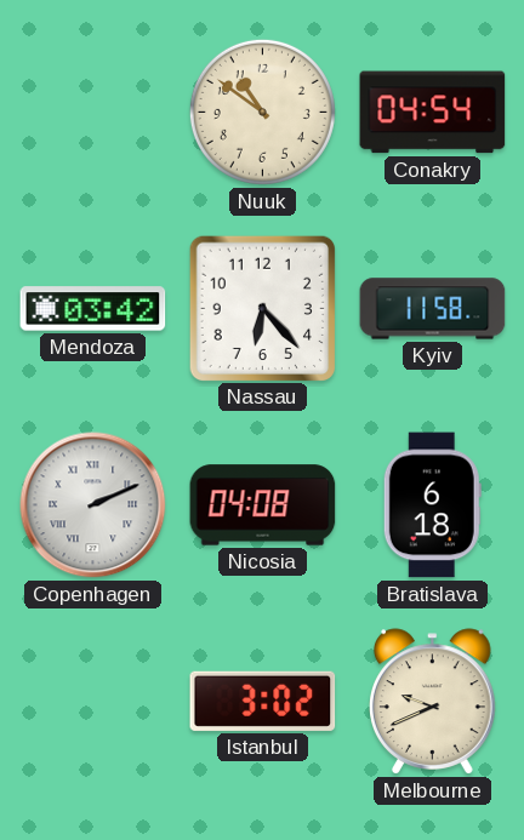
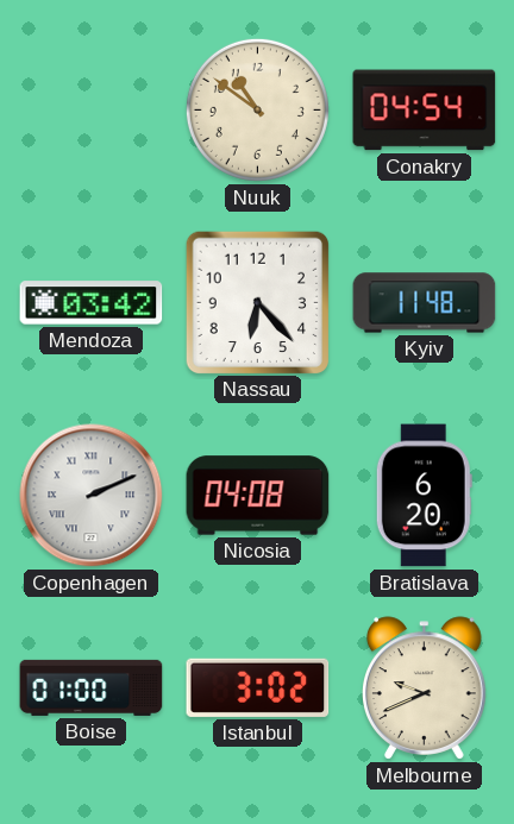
Kyiv: 11:58 -> 11:48 (425, 303)
Bratislava: 6:18 -> 6:20 (424, 496)
Boise: none -> 01:00 (92, 687)
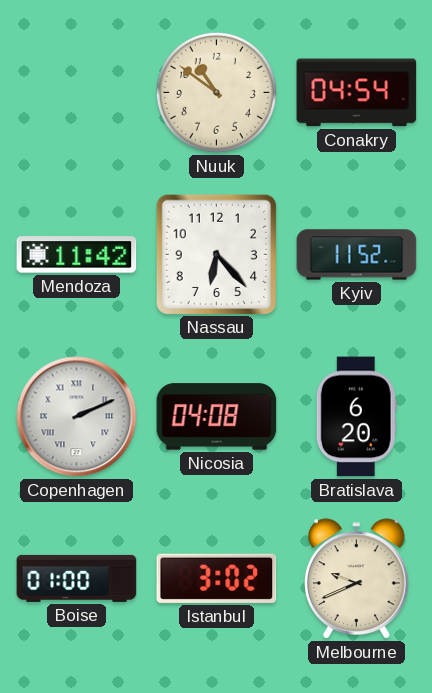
Mendoza: 03:42 -> 11:42 (77, 255)
Kyiv: 11:48 -> 11:52 (357, 255)
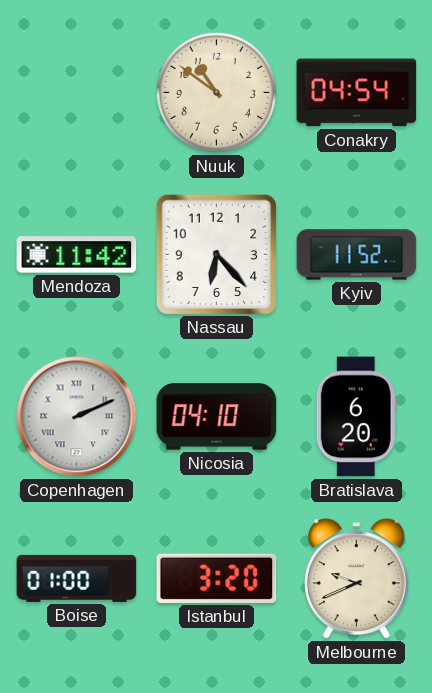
Nicosia: 04:08 -> 04:10 (217, 417)
Istanbul: 3:02 -> 3:20 (217, 578)
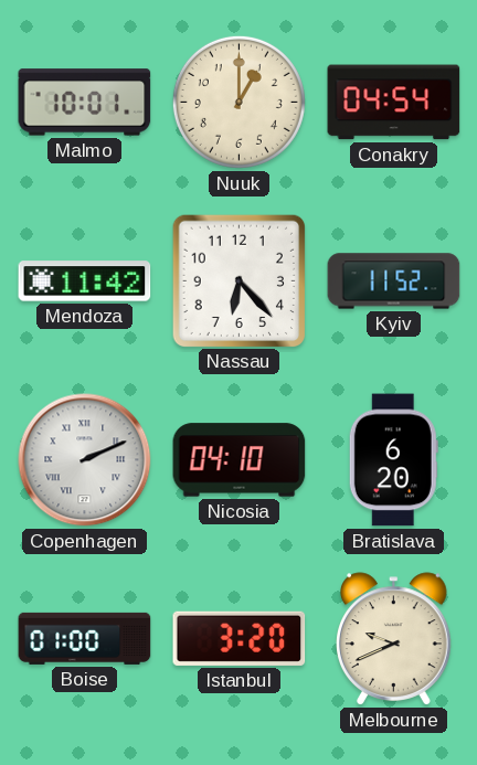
Malmo: none -> 10:01 (85, 103)
Nuuk: 10:51 -> 1:00 (239, 102)
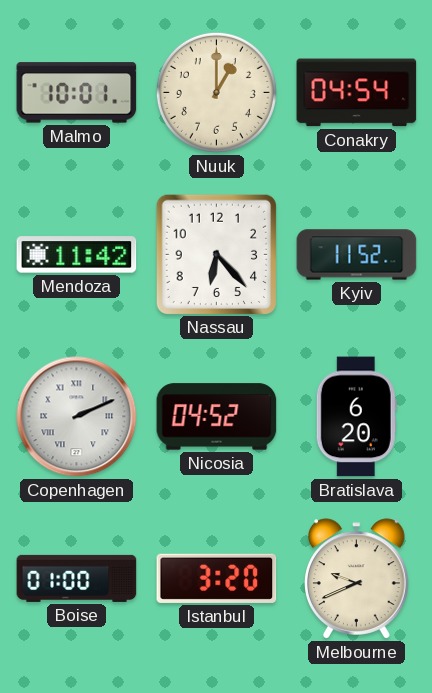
Nicosia: 04:10 -> 04:52 (217, 417)
